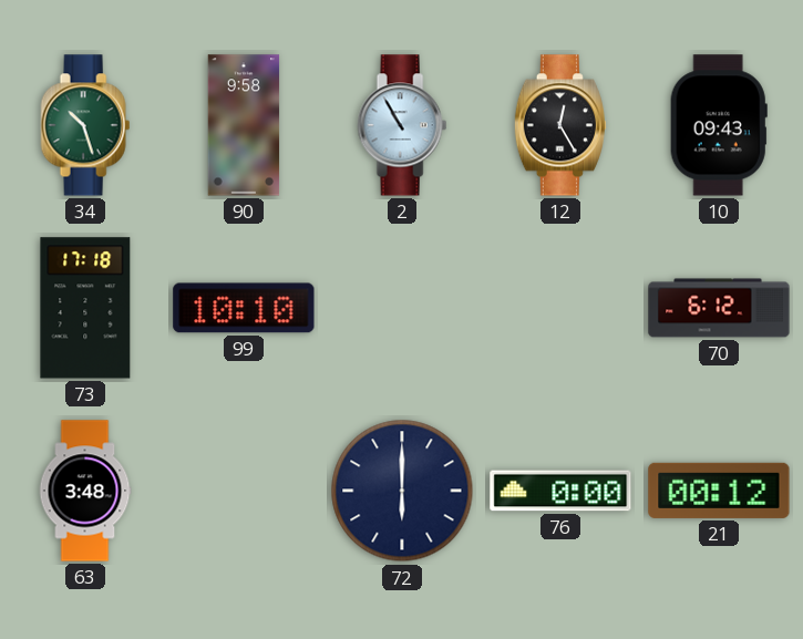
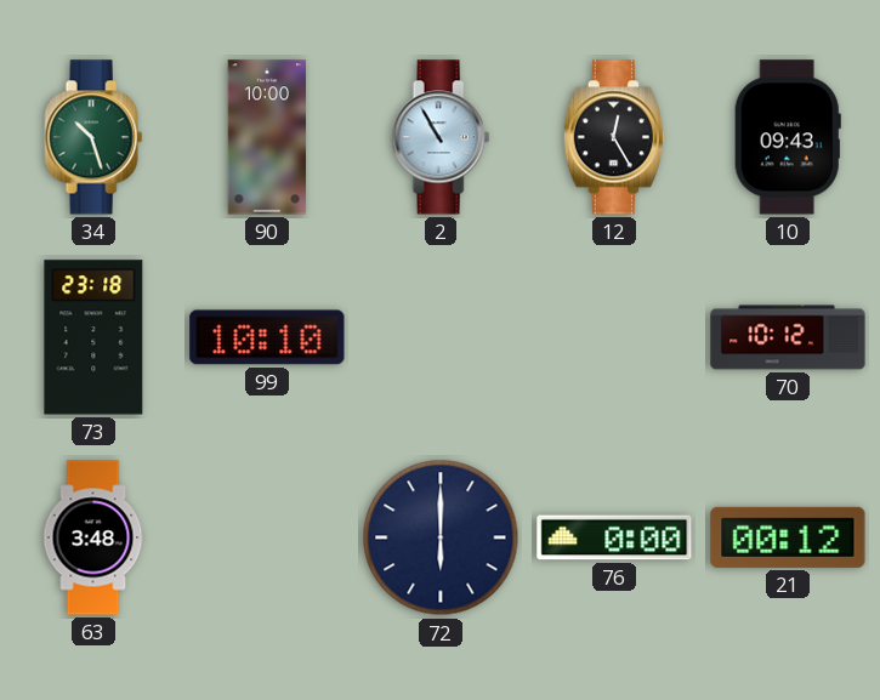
90: 9:58 -> 10:00 (267, 137)
73: 17:18 -> 23:18 (93, 337)
70: 6:12 -> 10:12 (788, 337)
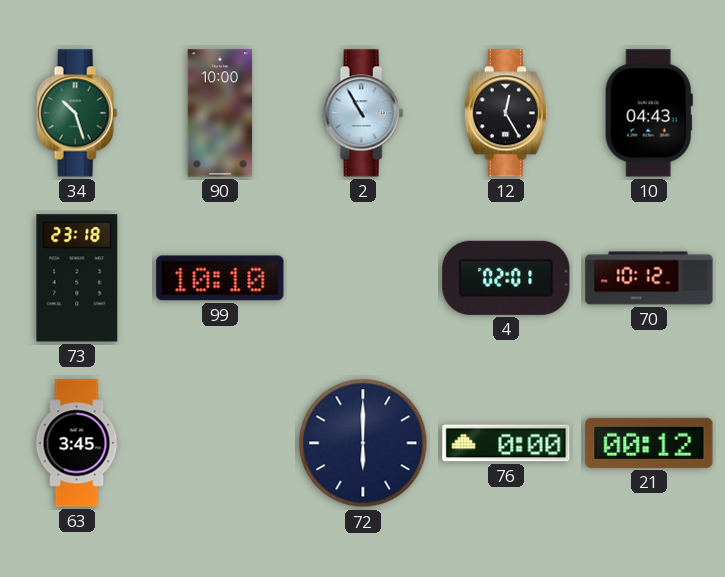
10: 09:43 -> 04:43 (649, 113)
4: none -> 02:01 (506, 278)
63: 3:48 -> 3:45 (77, 443)
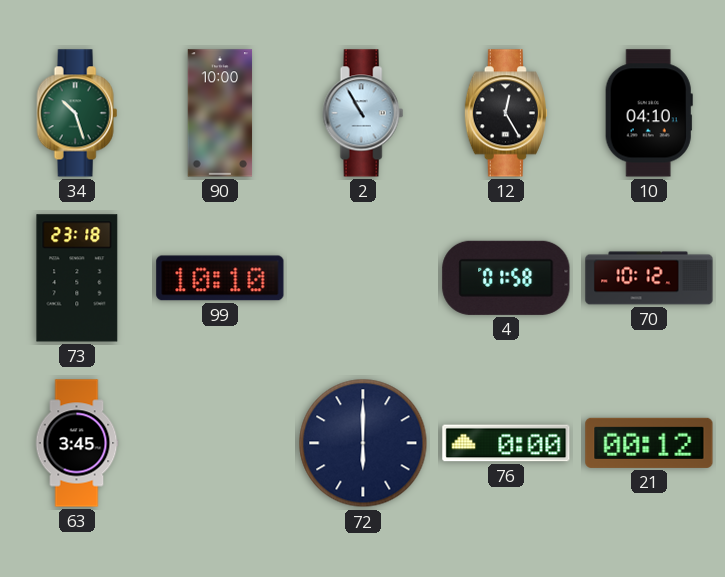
10: 04:43 -> 04:10 (649, 113)
4: 02:01 -> 01:58 (506, 278)
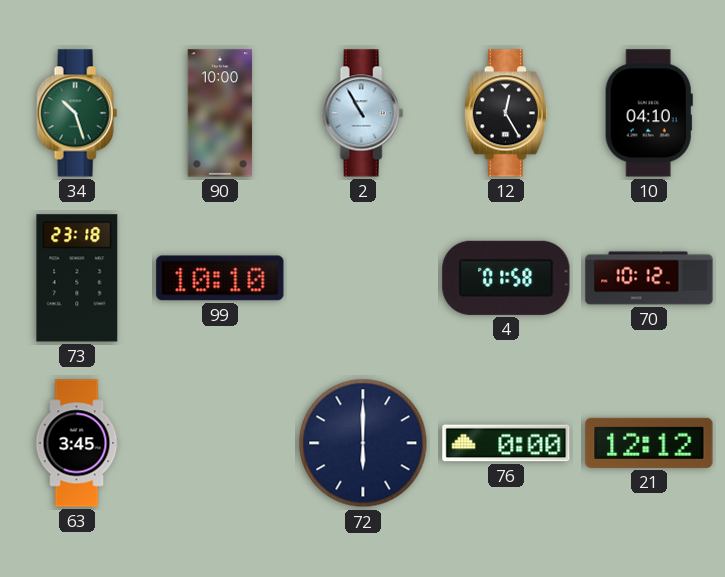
21: 00:12 -> 12:12 (649, 443)
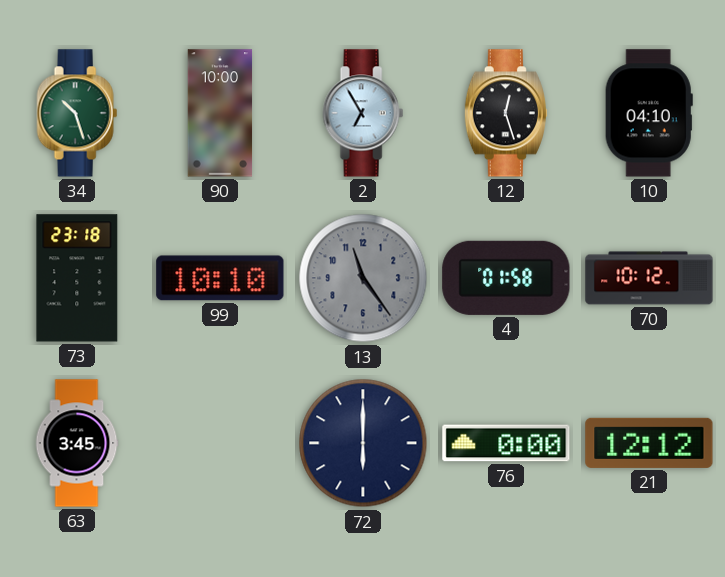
2: 10:55 -> 6:55 (363, 113)
12: 12:25 -> 12:27 (506, 113)
13: none -> 11:24 (363, 278)
